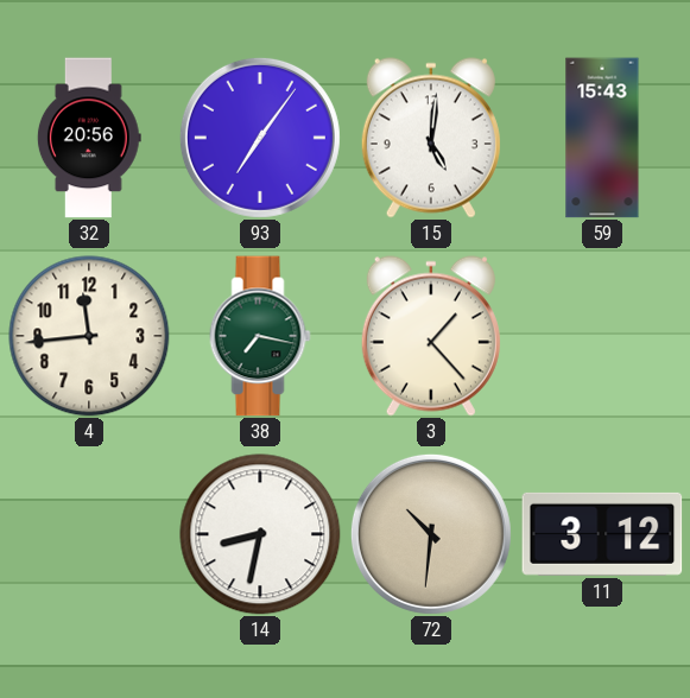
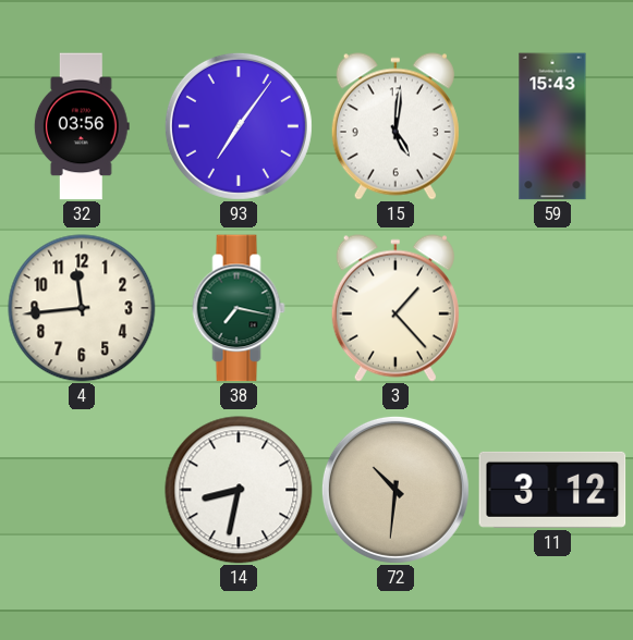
32: 20:56 -> 03:56 (82, 126)
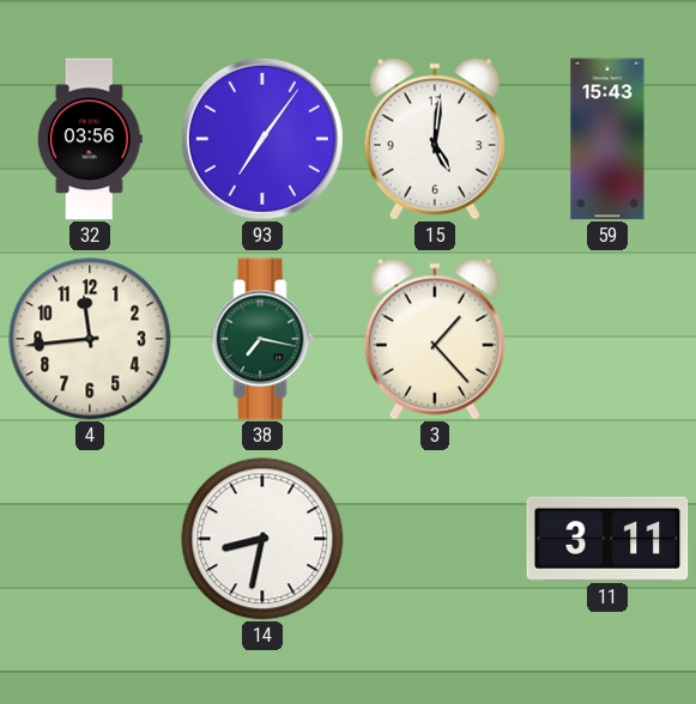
72: 10:31 -> none (395, 490)
11: 3:12 -> 3:11 (607, 539)
